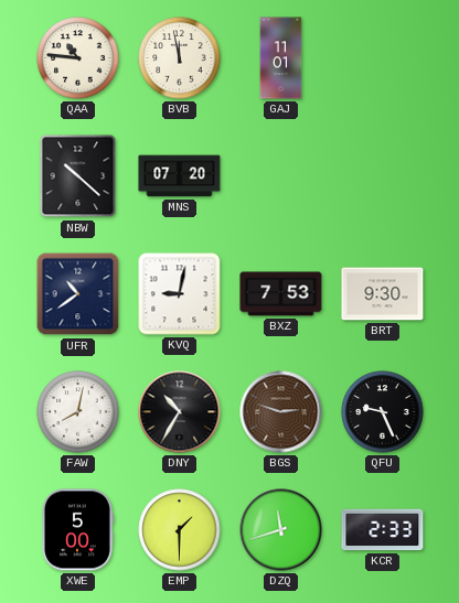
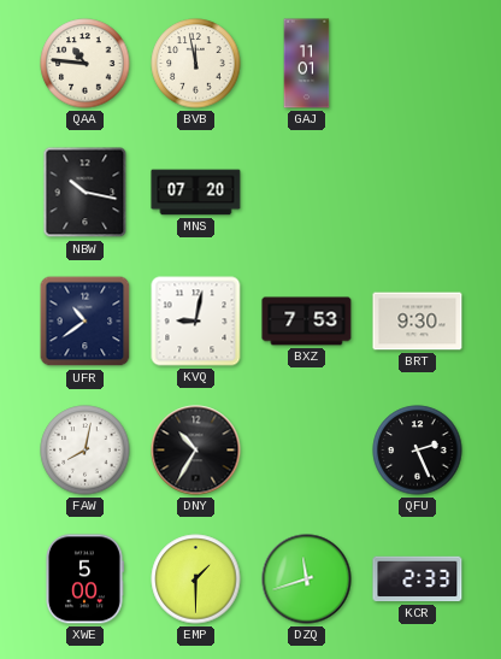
NBW: 10:22 -> 10:17 (86, 193)
BGS: 2:48 -> none (281, 412)
QFU: 9:26 -> 2:26 (418, 451)
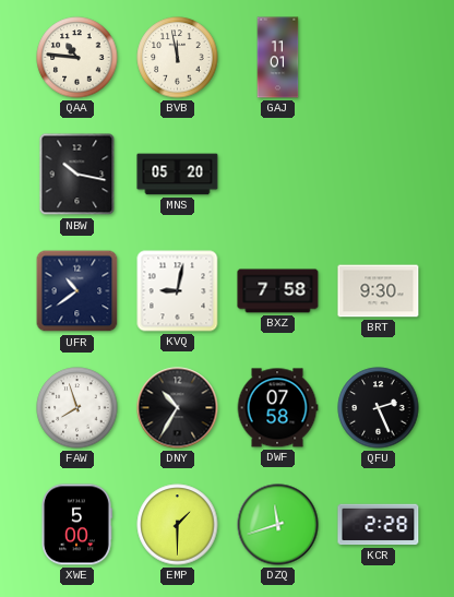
MNS: 07:20 -> 05:20 (178, 175)
BXZ: 7:53 -> 7:58 (278, 291)
FAW: 8:02 -> 7:57 (77, 408)
DWF: none -> 07:58 (277, 408)
KCR: 2:33 -> 2:28 (379, 525)
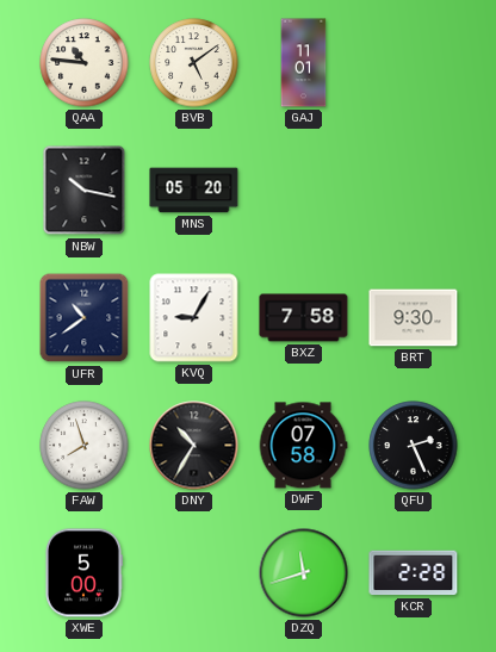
BVB: 11:58 -> 5:09 (194, 63)
KVQ: 9:02 -> 9:05 (194, 318)
EMP: 1:30 -> none (178, 525)
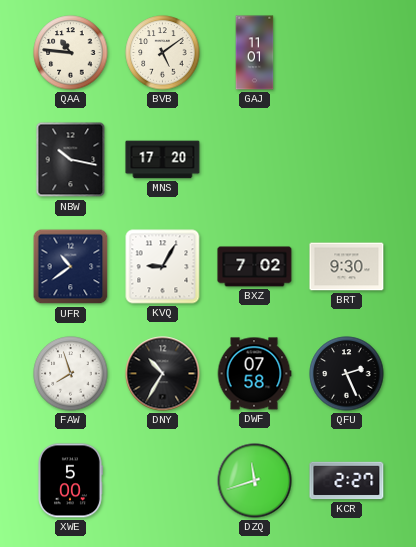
MNS: 05:20 -> 17:20 (163, 160)
BXZ: 7:58 -> 7:02 (255, 267)
KCR: 2:28 -> 2:27 (347, 481)
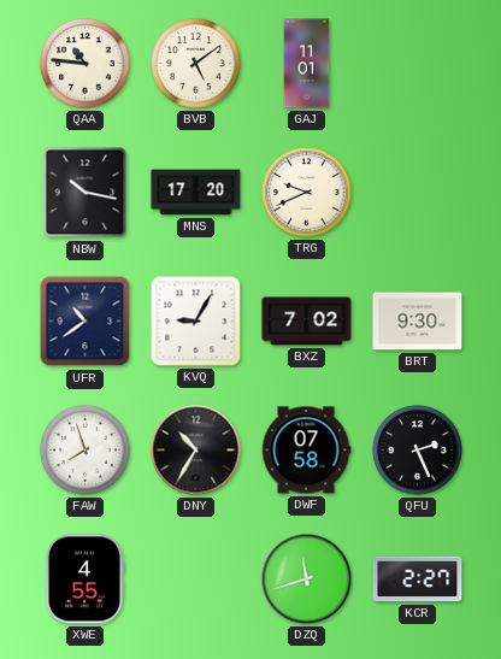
TRG: none -> 9:41 (307, 193)
XWE: 5:00 -> 4:55 (84, 579)
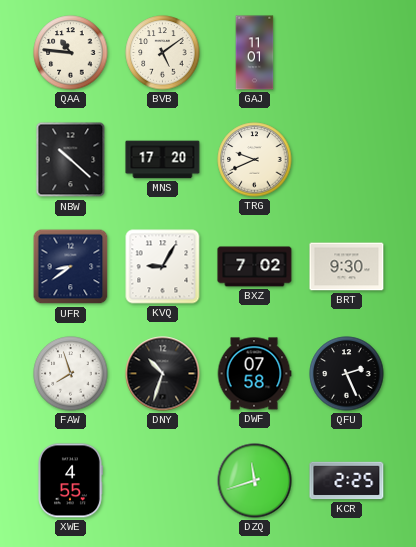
NBW: 10:17 -> 10:22 (71, 160)
UFR: 10:39 -> 8:39 (71, 267)
DNY: 10:35 -> 10:33 (163, 374)
KCR: 2:27 -> 2:25 (347, 481)
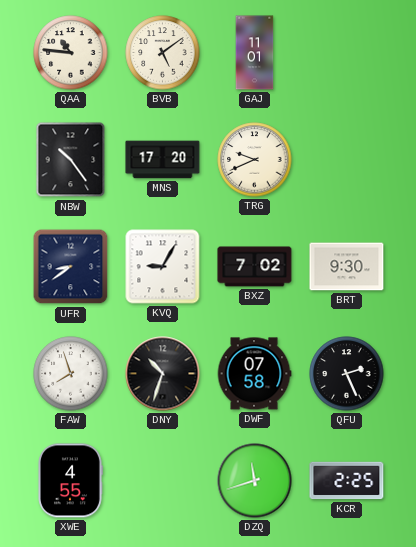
NBW: 10:22 -> 10:24 (71, 160)
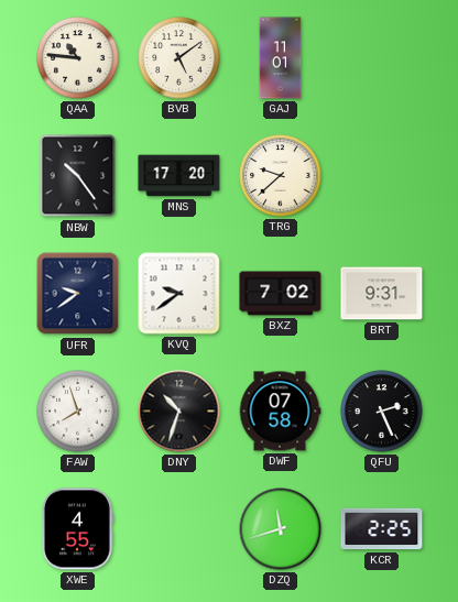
TRG: 9:41 -> 9:38 (281, 176)
UFR: 8:39 -> 9:39 (78, 294)
KVQ: 9:05 -> 9:39 (179, 294)
BRT: 9:30 -> 9:31 (382, 294)
